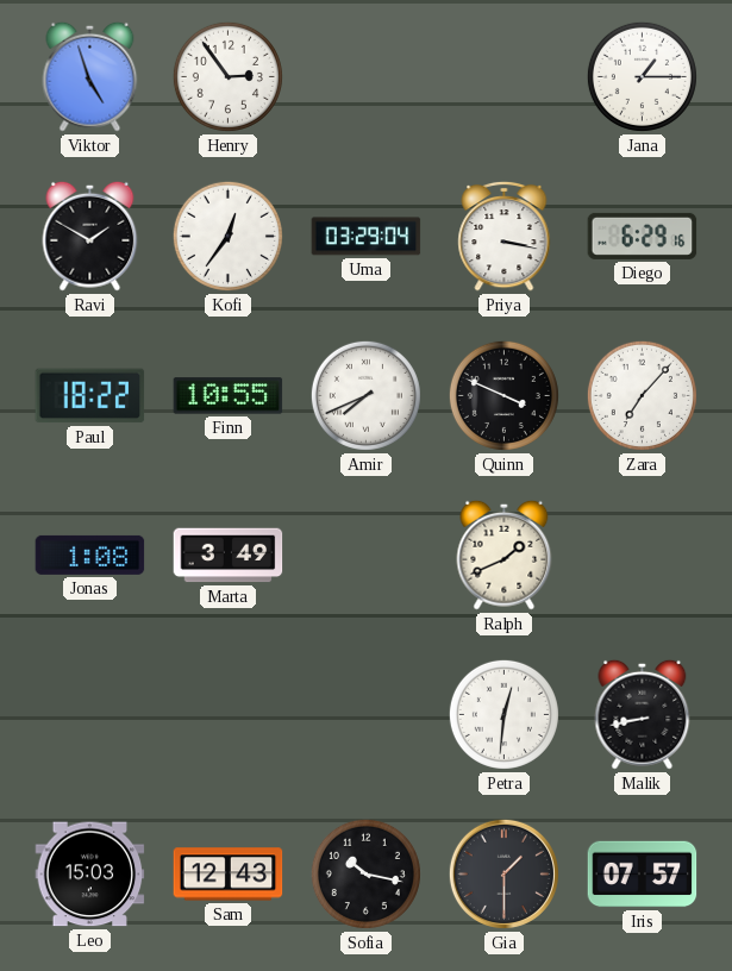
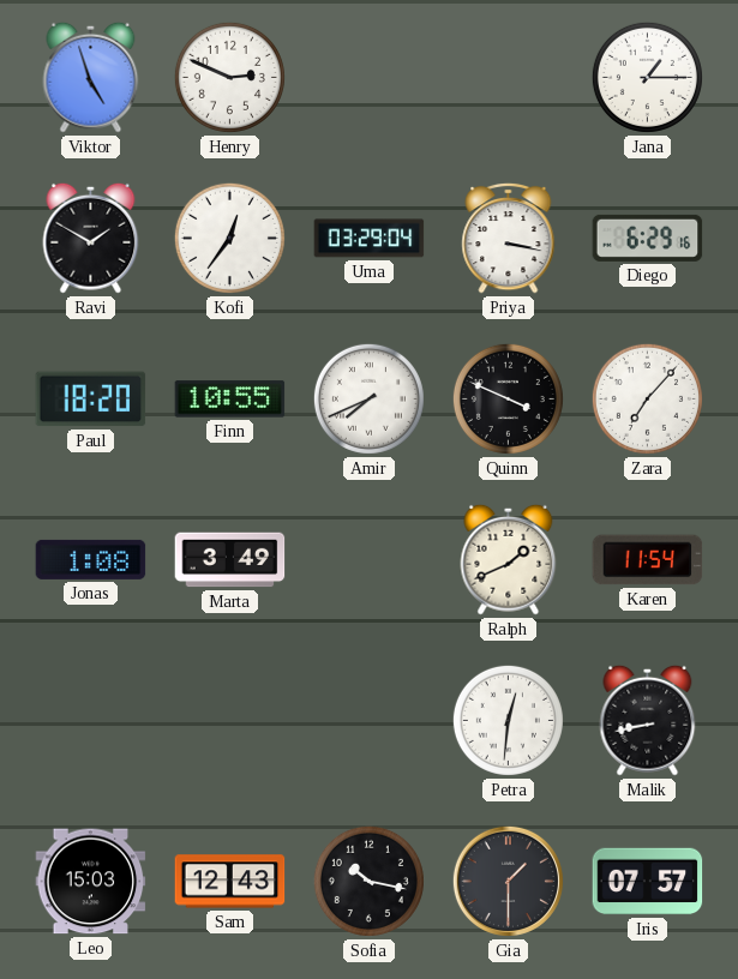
Henry: 2:54 -> 2:49 (229, 77)
Paul: 18:22 -> 18:20 (91, 400)
Karen: none -> 11:54 (648, 560)
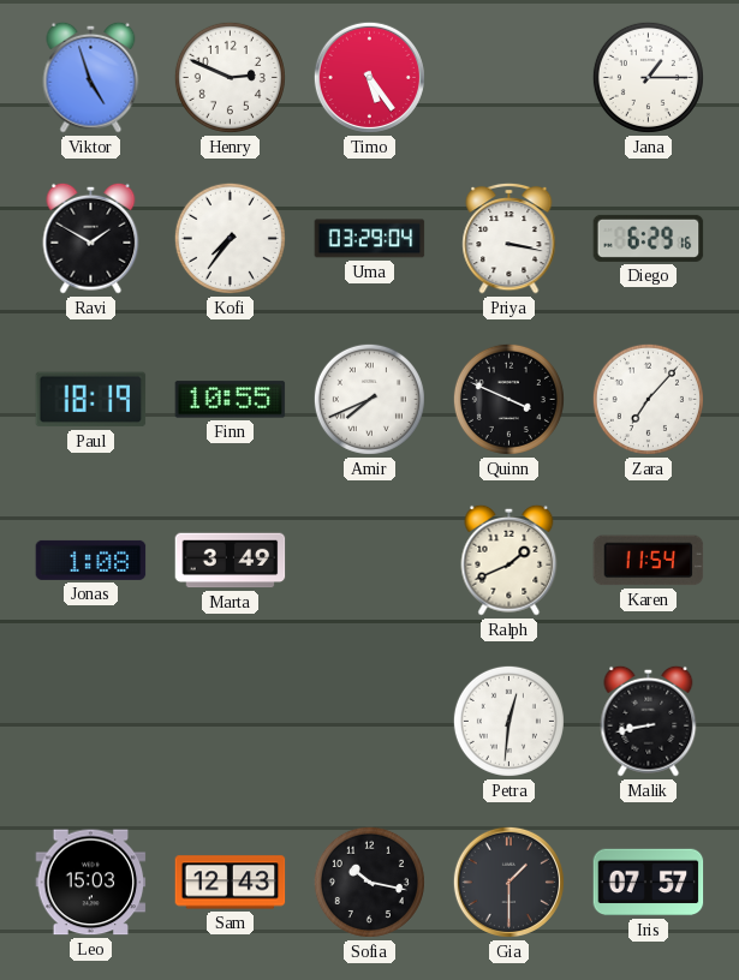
Timo: none -> 5:24 (369, 77)
Kofi: 12:36 -> 7:36 (230, 238)
Paul: 18:20 -> 18:19 (91, 400)
